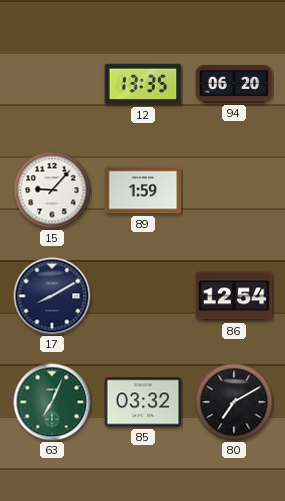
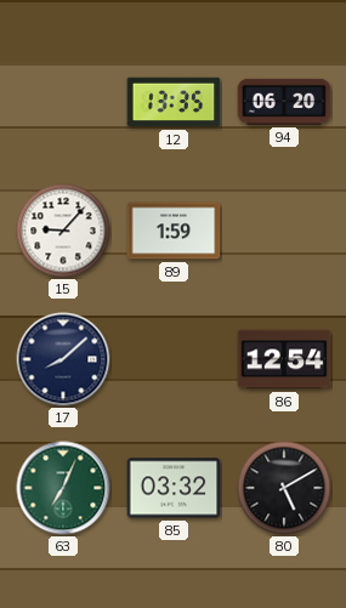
17: 8:10 -> 8:08 (63, 359)
80: 7:10 -> 5:10 (284, 488)
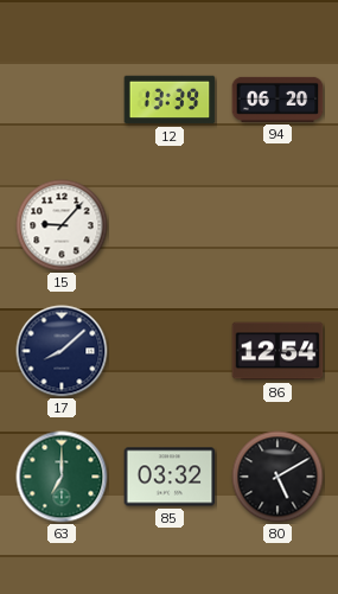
12: 13:35 -> 13:39 (170, 100)
89: 1:59 -> none (174, 231)
63: 7:04 -> 7:00 (62, 477)
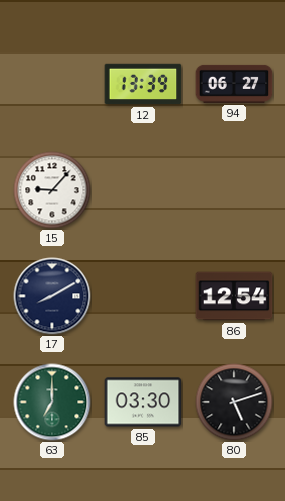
94: 06:20 -> 06:27 (234, 84)
17: 8:08 -> 8:10 (52, 296)
85: 03:32 -> 03:30 (143, 402)
80: 5:10 -> 5:12 (234, 402)
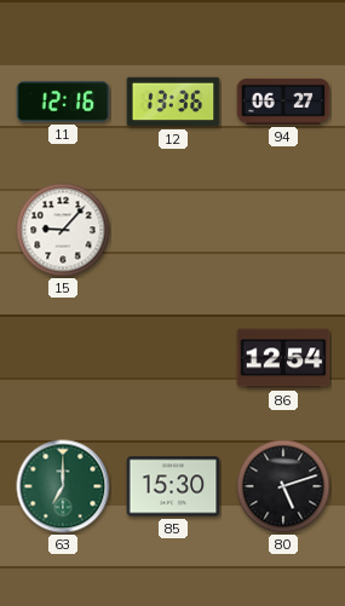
11: none -> 12:16 (63, 102)
12: 13:39 -> 13:36 (173, 102)
17: 8:10 -> none (52, 296)
85: 03:30 -> 15:30 (173, 486)
